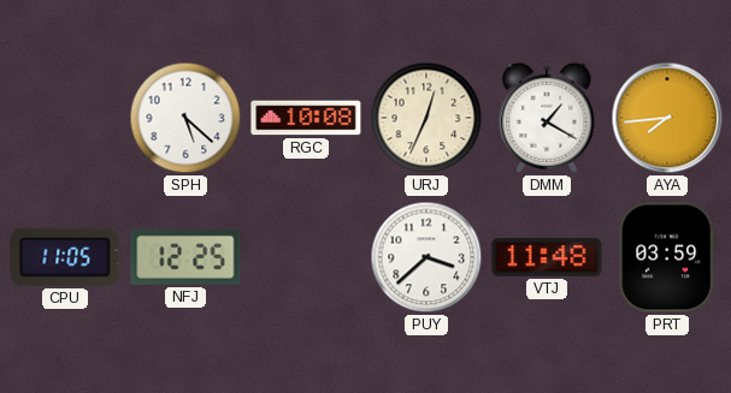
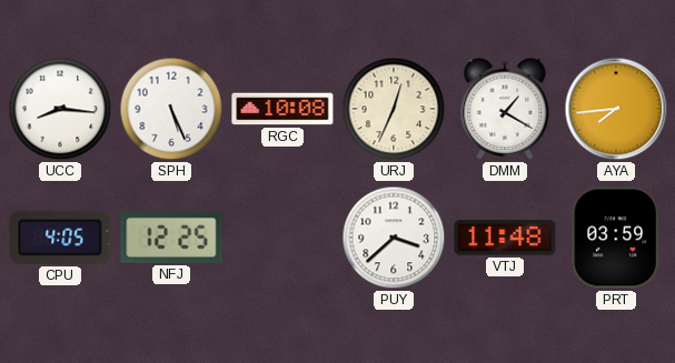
UCC: none -> 8:16 (60, 109)
SPH: 5:22 -> 5:26 (171, 109)
CPU: 11:05 -> 4:05 (60, 238)
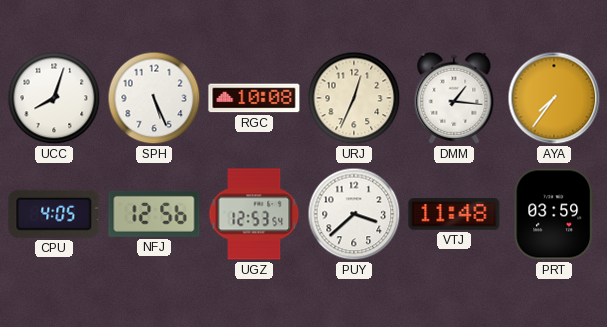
UCC: 8:16 -> 8:03 (54, 98)
DMM: 1:20 -> 1:16 (454, 98)
AYA: 7:44 -> 7:36 (554, 98)
NFJ: 12:25 -> 12:56 (154, 214)
UGZ: none -> 12:53 (254, 214)
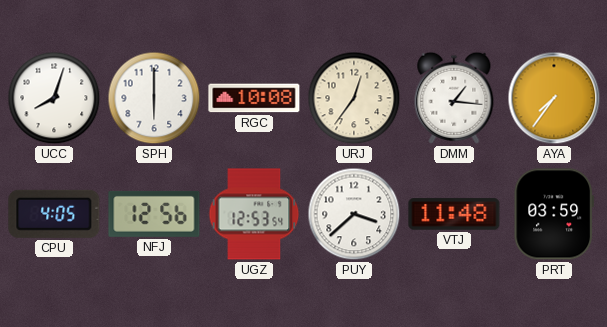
SPH: 5:26 -> 6:00 (154, 98)
URJ: 12:34 -> 12:36 (354, 98)
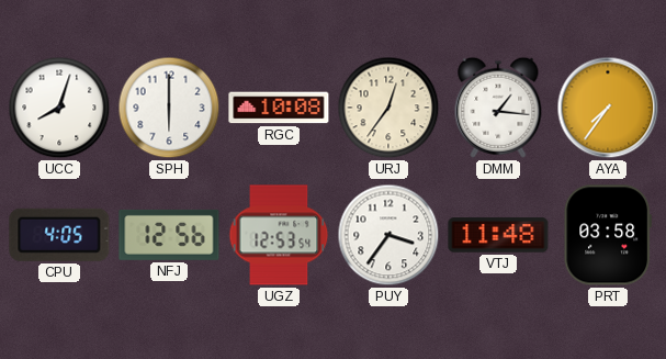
PUY: 3:38 -> 3:36 (388, 235)
PRT: 03:59 -> 03:58 (607, 235)
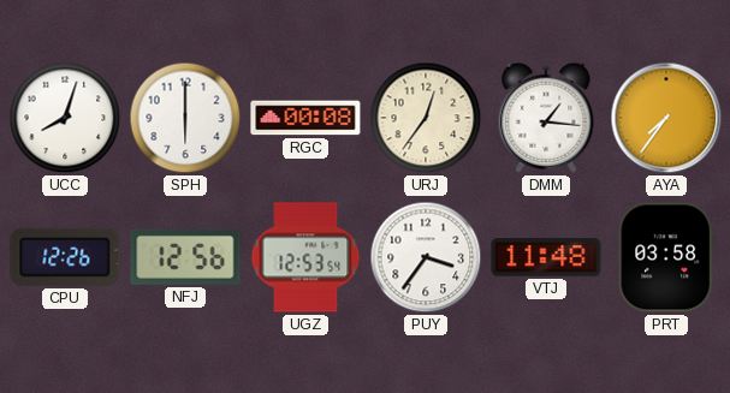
RGC: 10:08 -> 00:08 (305, 118)
CPU: 4:05 -> 12:26 (65, 257)
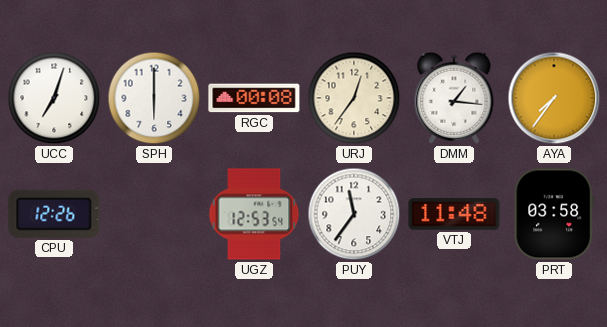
UCC: 8:03 -> 7:03 (54, 98)
NFJ: 12:56 -> none (185, 257)
PUY: 3:36 -> 11:36 (354, 214)
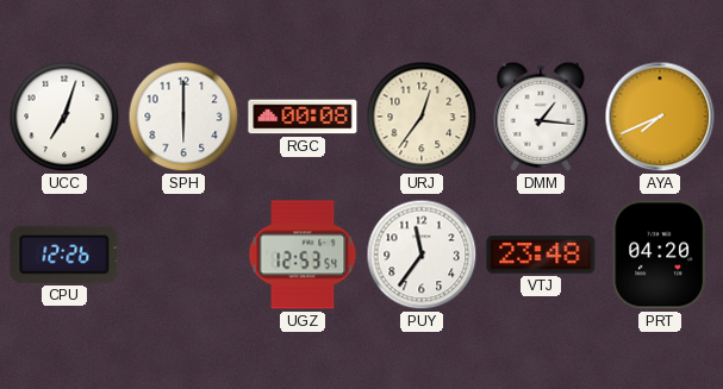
AYA: 7:36 -> 7:41 (660, 117)
VTJ: 11:48 -> 23:48 (541, 255)
PRT: 03:58 -> 04:20 (659, 255)
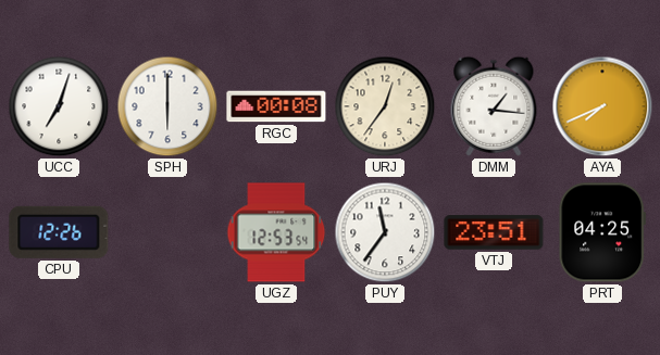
VTJ: 23:48 -> 23:51 (494, 232)
PRT: 04:20 -> 04:25 (601, 232)
